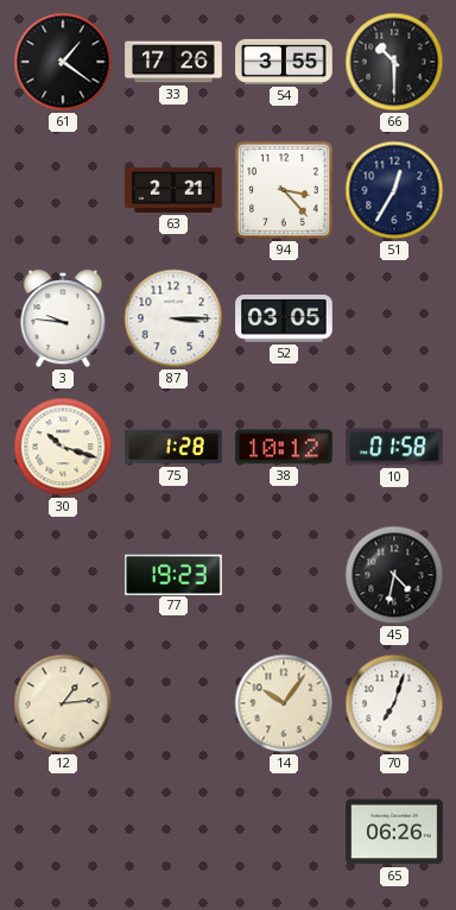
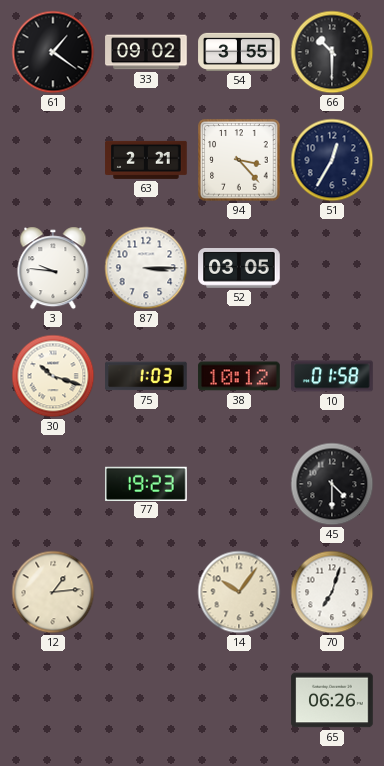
33: 17:26 -> 09:02 (146, 52)
75: 1:28 -> 1:03 (146, 376)
45: 4:32 -> 4:30 (332, 484)
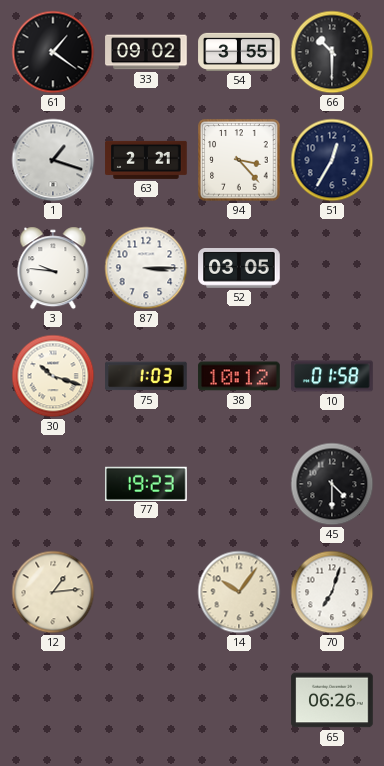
1: none -> 1:18 (53, 160)
